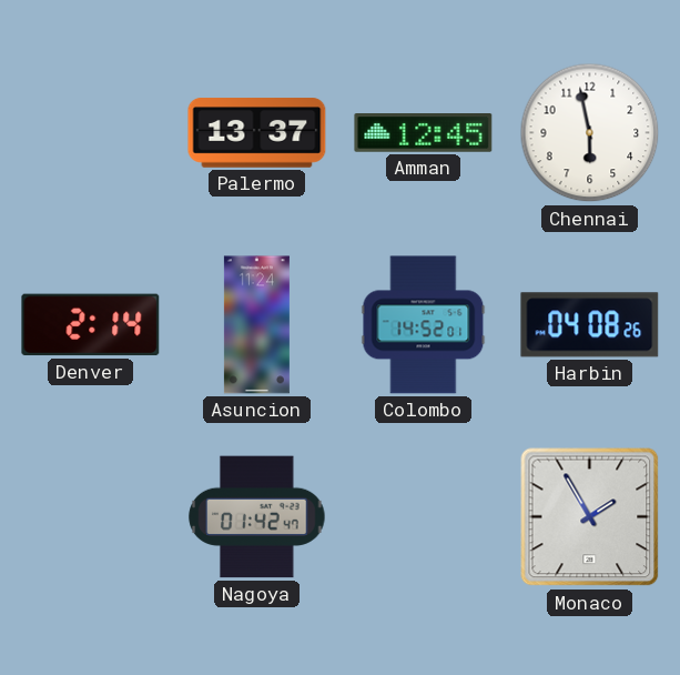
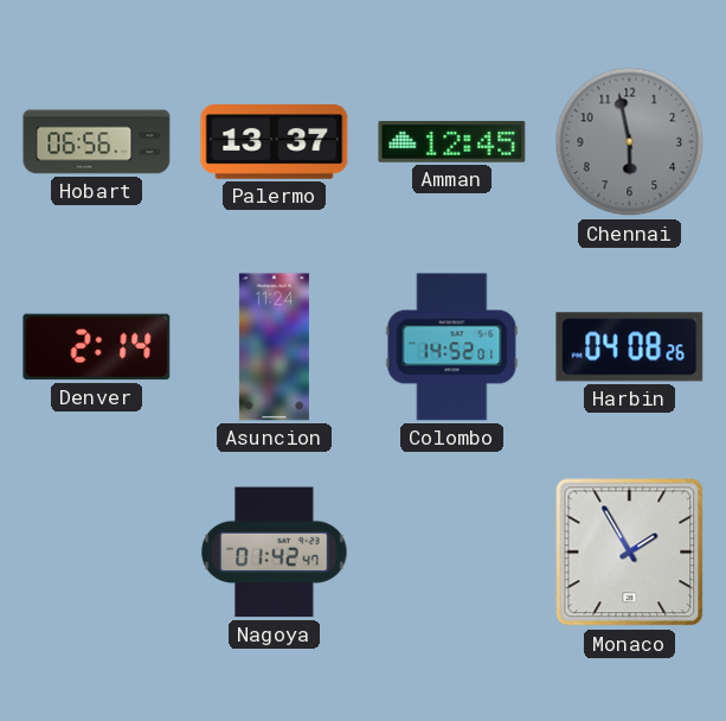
Hobart: none -> 06:56 (97, 142)
Chennai dial: white -> grey (630, 142)
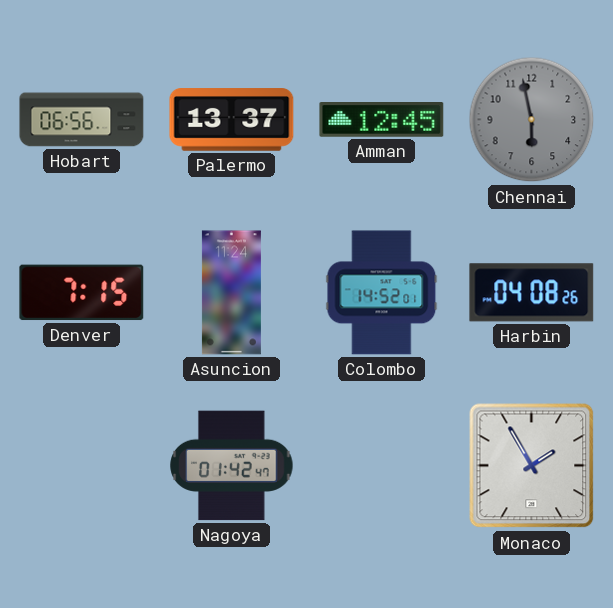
Denver: 2:14 -> 7:15 (82, 293)
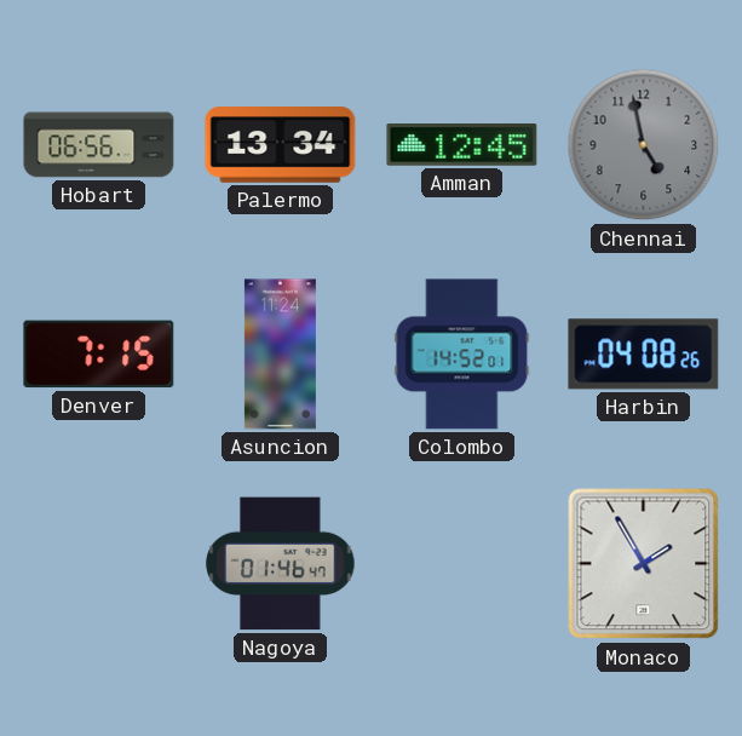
Palermo: 13:37 -> 13:34 (281, 145)
Chennai: 5:58 -> 4:58 (644, 145)
Nagoya: 01:42 -> 01:46 (281, 564)
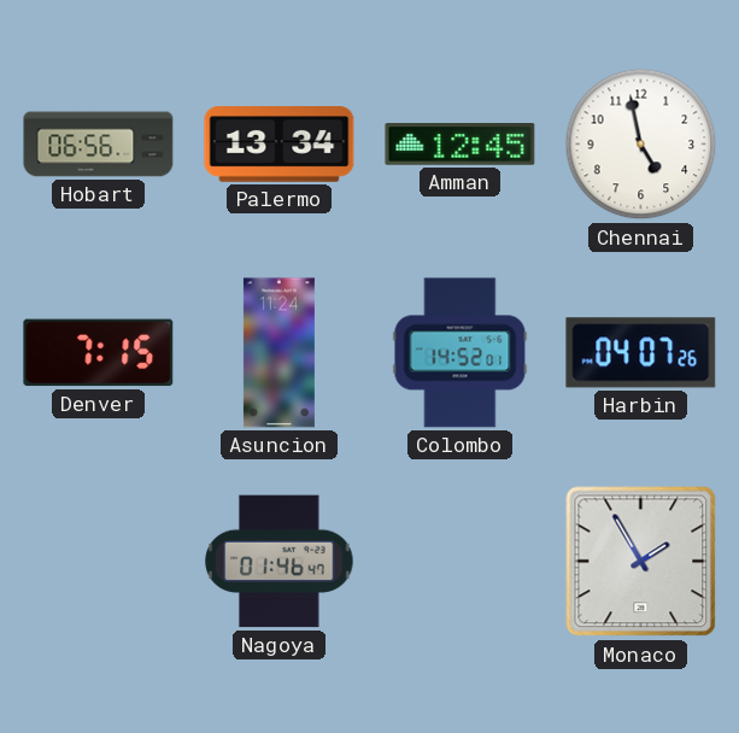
Chennai dial: grey -> white (641, 145)
Harbin: 04:08 -> 04:07 (641, 353)
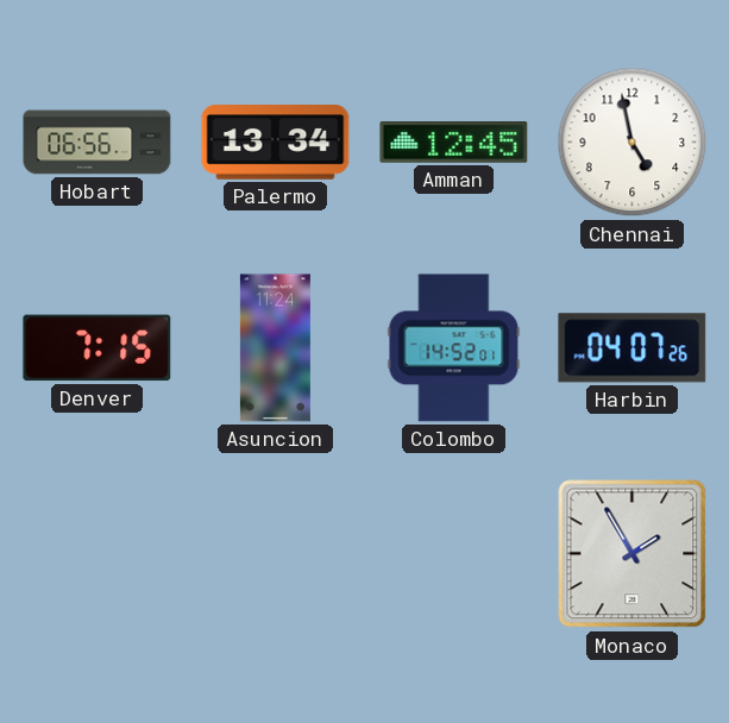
Nagoya: 01:46 -> none (280, 562)
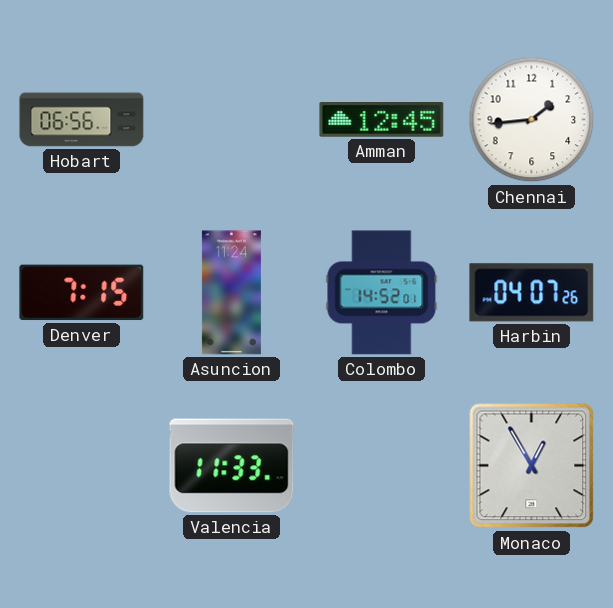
Palermo: 13:34 -> none (276, 143)
Chennai: 4:58 -> 1:44 (532, 120)
Valencia: none -> 11:33 (232, 466)
Monaco: 1:55 -> 12:55 (532, 466)
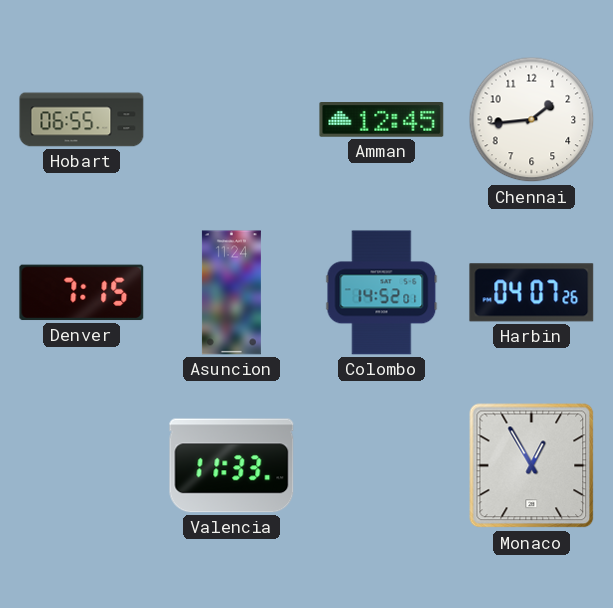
Hobart: 06:56 -> 06:55 (82, 120)
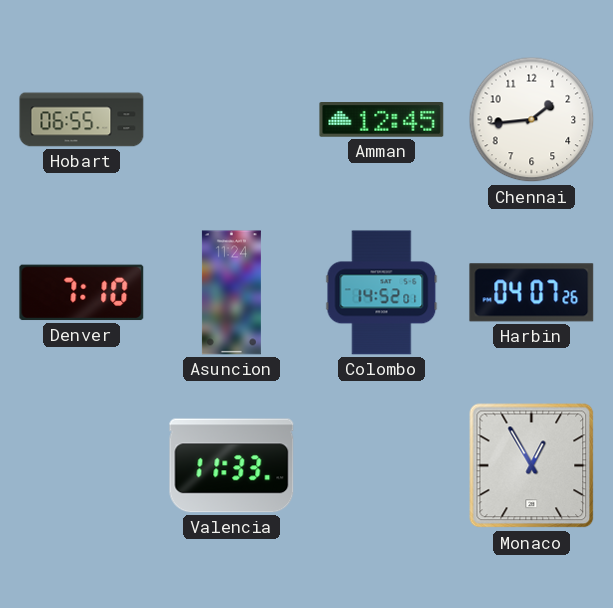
Denver: 7:15 -> 7:10 (82, 293)
